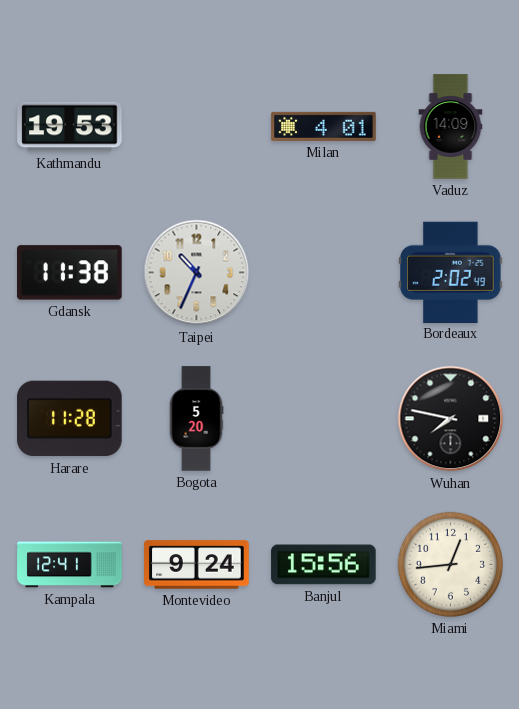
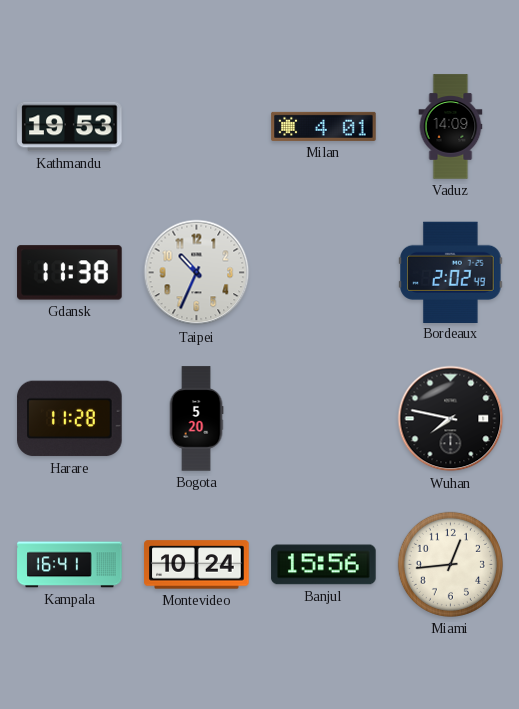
Kampala: 12:41 -> 16:41 (70, 565)
Montevideo: 9:24 -> 10:24 (197, 565)
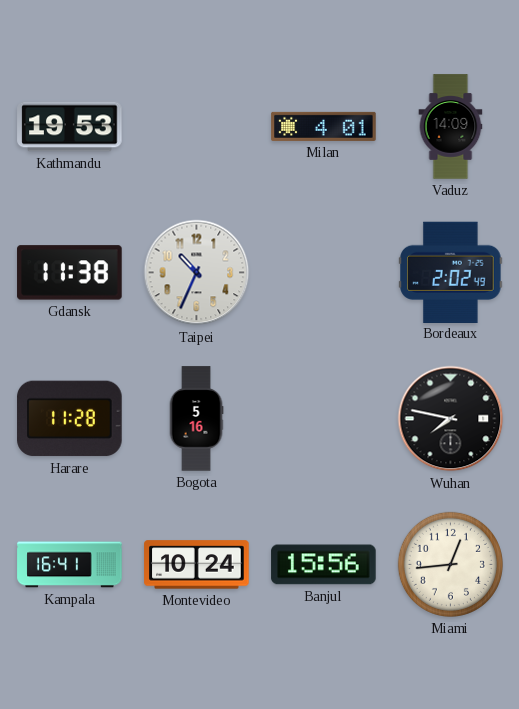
Bogota: 5:20 -> 5:16 (196, 419)
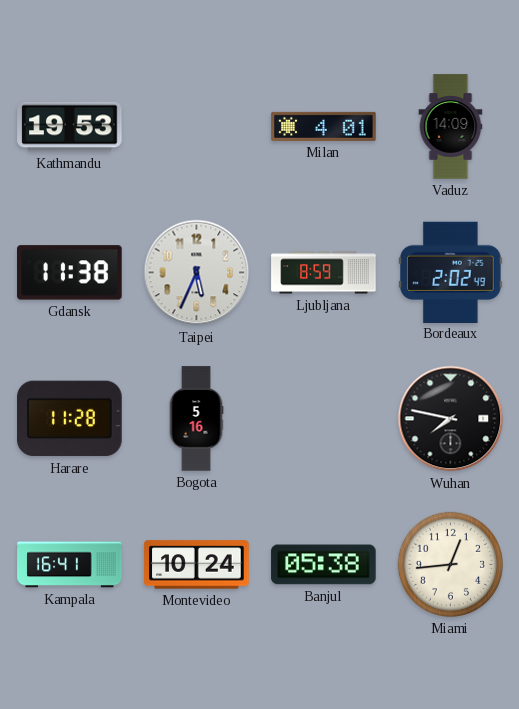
Taipei: 10:34 -> 5:34 (197, 273)
Ljubljana: none -> 8:59 (324, 273)
Banjul: 15:56 -> 05:38 (324, 565)
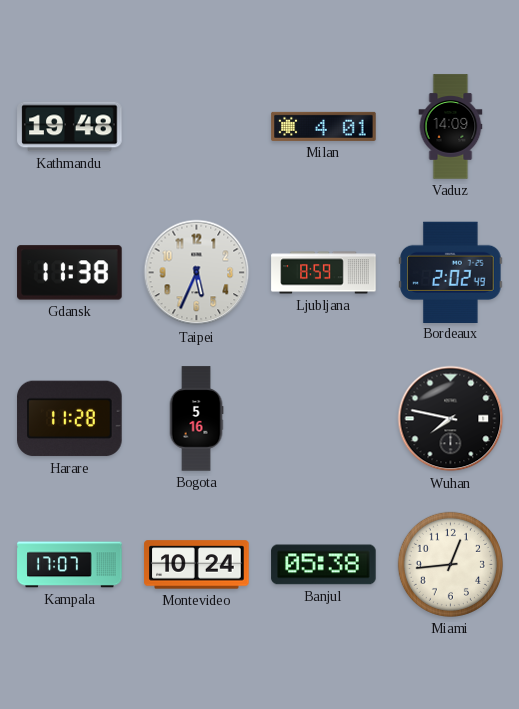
Kathmandu: 19:53 -> 19:48 (70, 127)
Kampala: 16:41 -> 17:07 (70, 565)
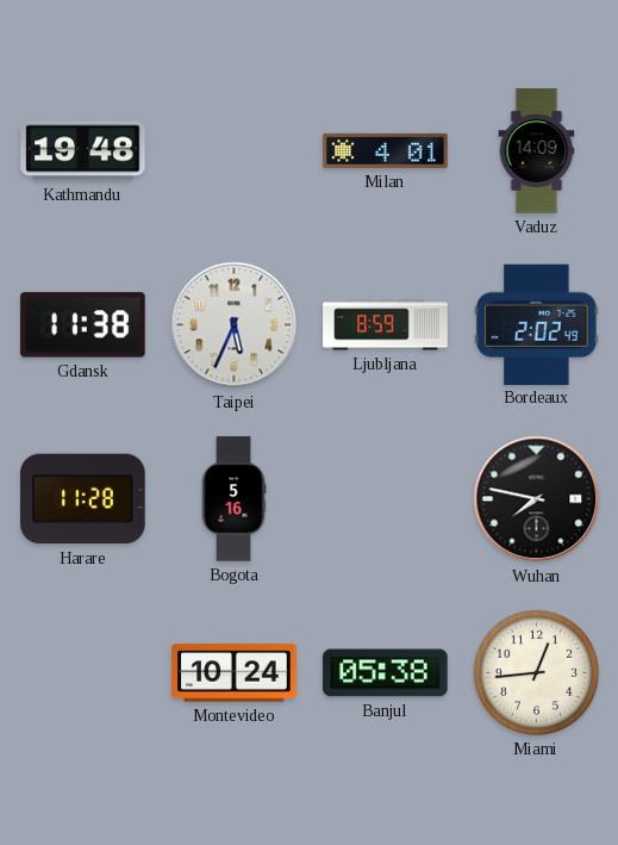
Kampala: 17:07 -> none (70, 565)
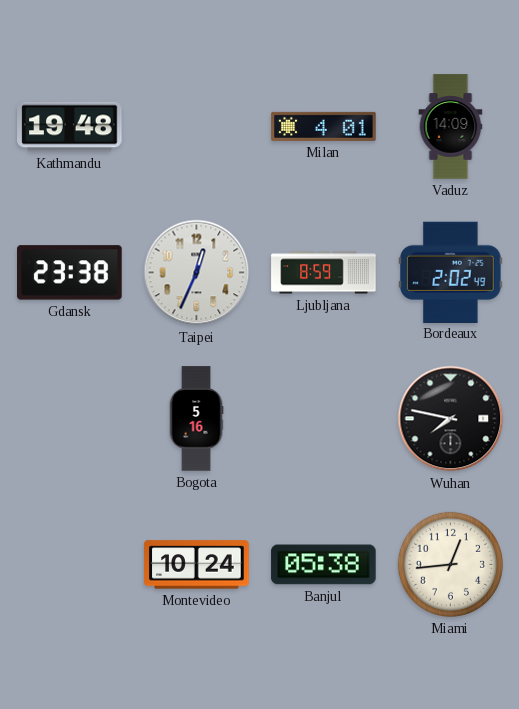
Gdansk: 11:38 -> 23:38 (70, 273)
Taipei: 5:34 -> 12:34 (197, 273)
Harare: 11:28 -> none (83, 499)
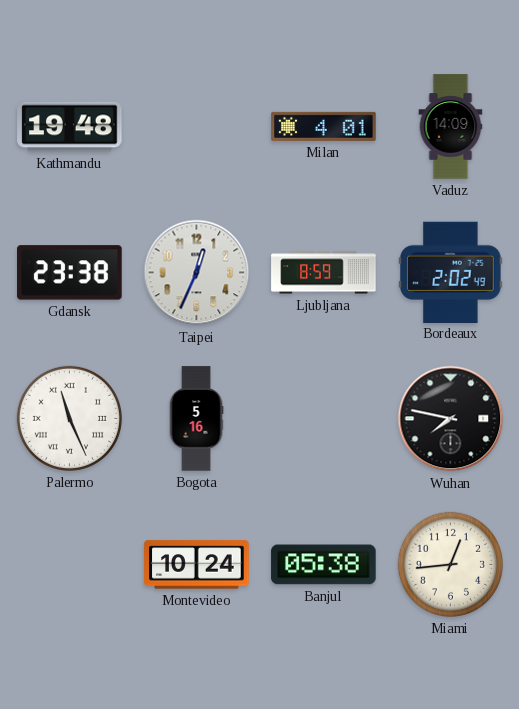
Palermo: none -> 11:26 (69, 418)
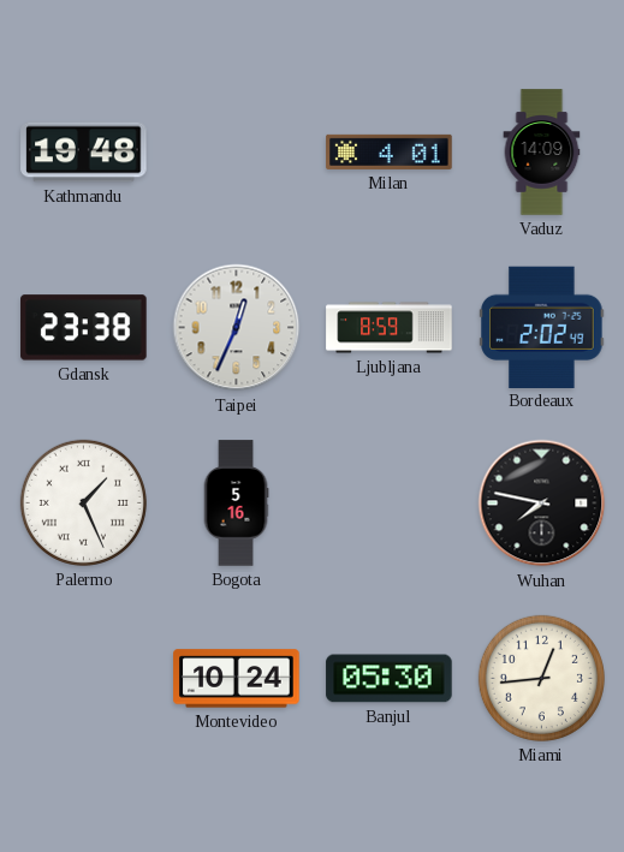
Palermo: 11:26 -> 1:26 (83, 502)
Banjul: 05:38 -> 05:30 (390, 679)
